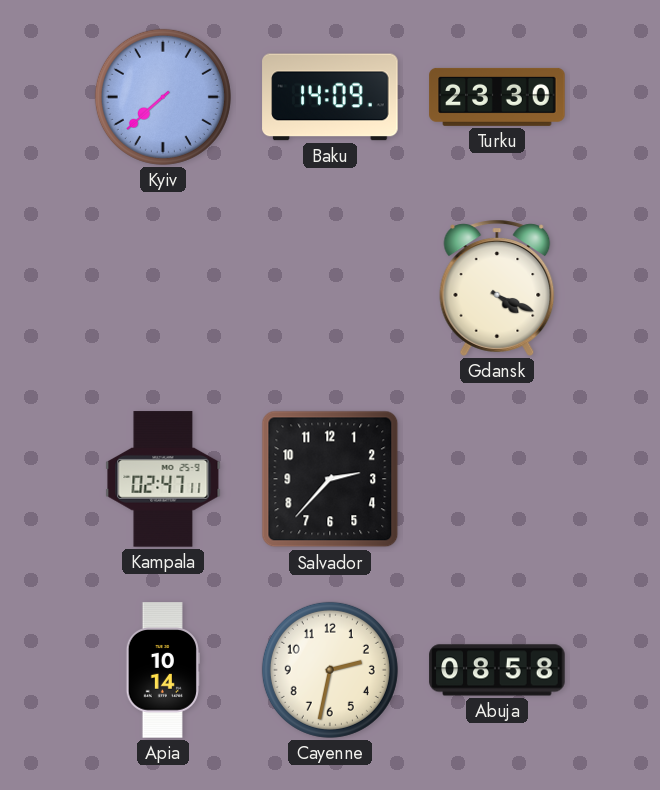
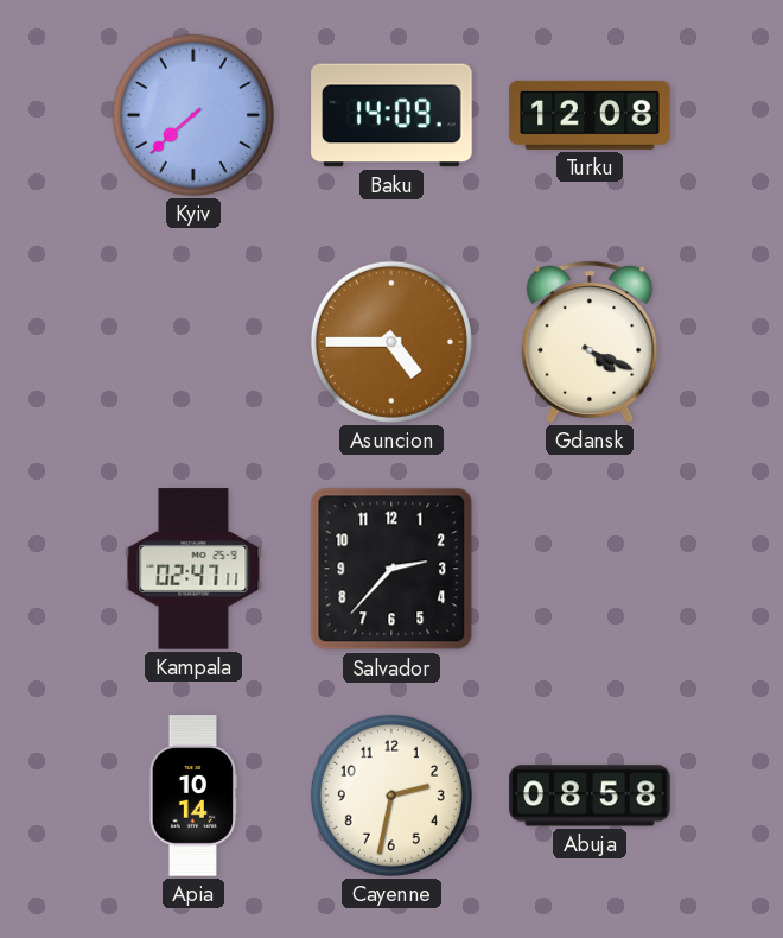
Turku: 23:30 -> 12:08 (590, 115)
Asuncion: none -> 4:45 (391, 342)
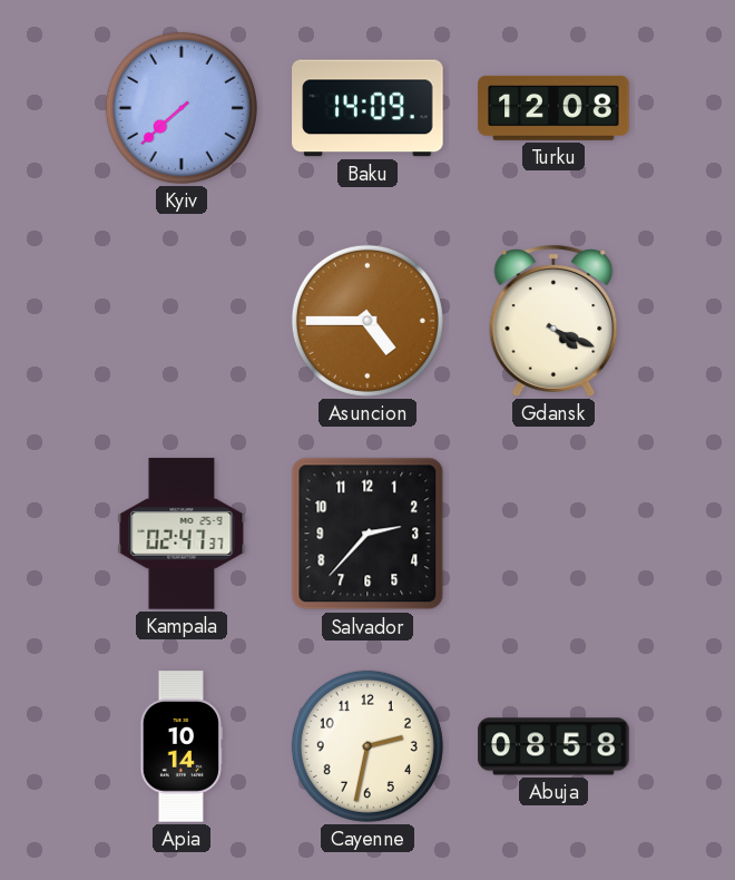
Kampala: 02:47:11 -> 02:47:37 (182, 534)
